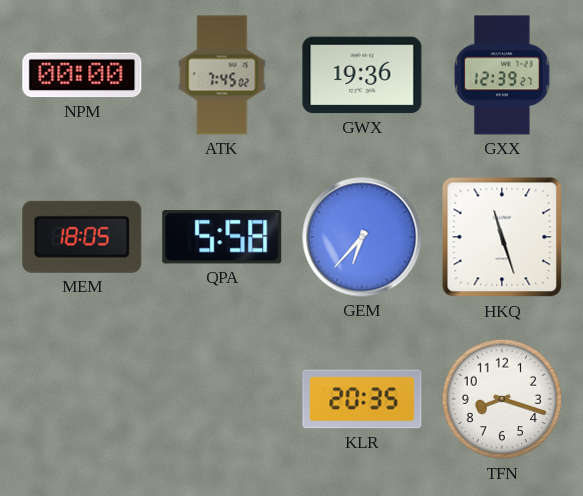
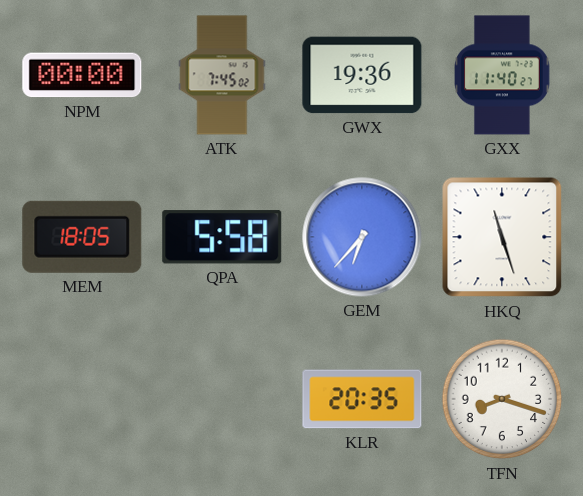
GXX: 12:39 -> 11:40 (503, 75)
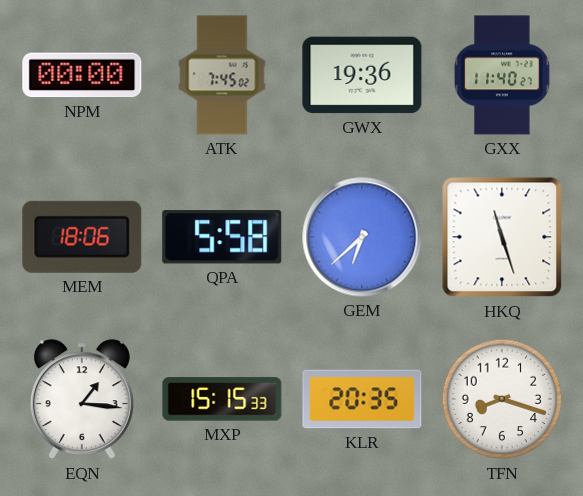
MEM: 18:05 -> 18:06 (82, 237)
GEM: 6:37 -> 6:38 (362, 237)
EQN: none -> 1:16 (82, 400)
MXP: none -> 15:15 (222, 399)
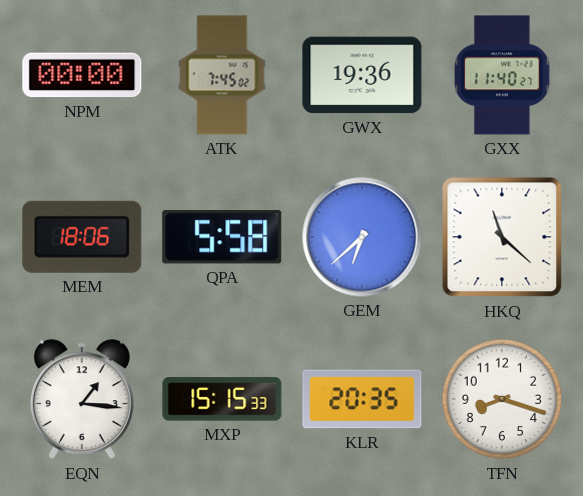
HKQ: 11:27 -> 11:22 (502, 237)
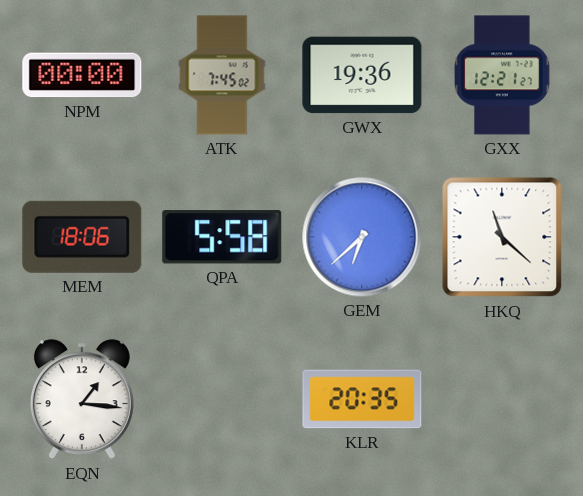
GXX: 11:40 -> 12:21 (503, 75)
MXP: 15:15 -> none (222, 399)
TFN: 8:18 -> none (502, 399)
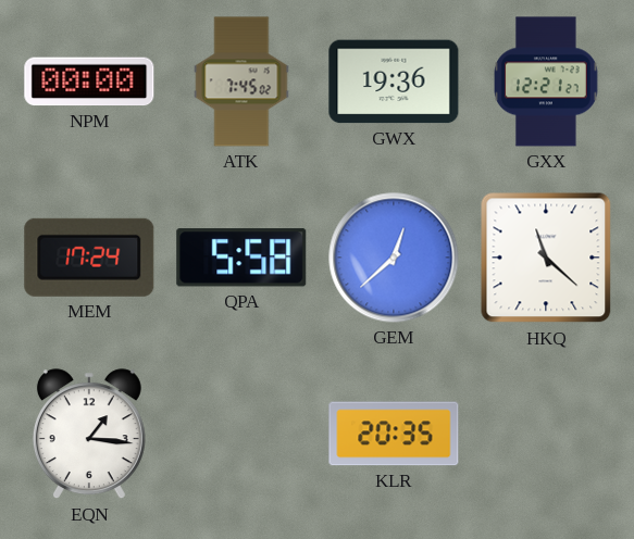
MEM: 18:06 -> 17:24 (89, 258)
GEM: 6:38 -> 12:38 (394, 258)
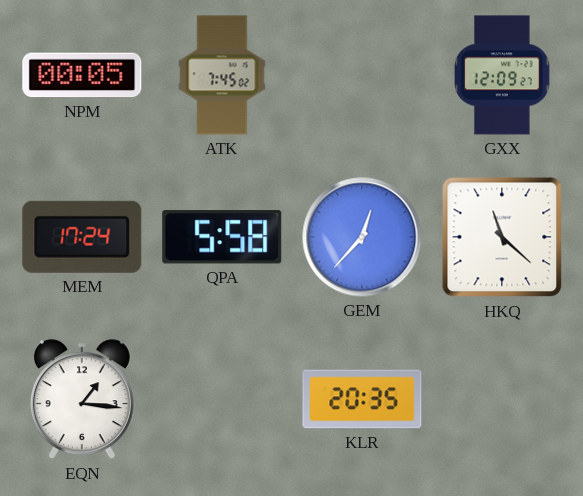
NPM: 00:00 -> 00:05 (82, 75)
GWX: 19:36 -> none (394, 82)
GXX: 12:21 -> 12:09 (503, 75)
GEM: 12:38 -> 12:37 (362, 237)
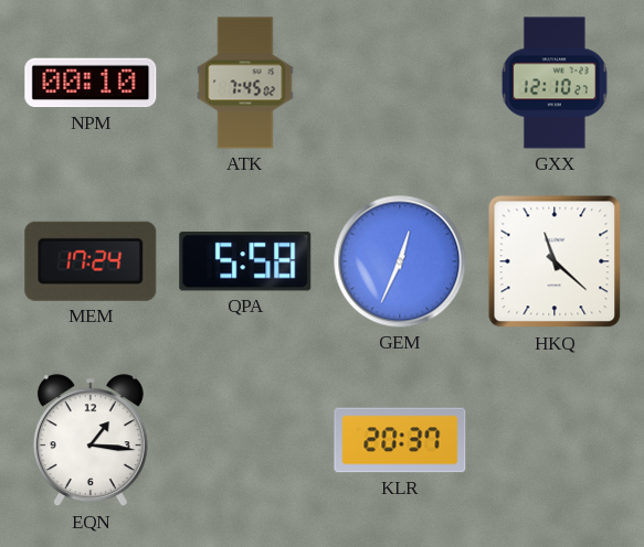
NPM: 00:05 -> 00:10 (91, 83)
GXX: 12:09 -> 12:10 (556, 83)
GEM: 12:37 -> 12:34 (400, 261)
KLR: 20:35 -> 20:37 (400, 440)
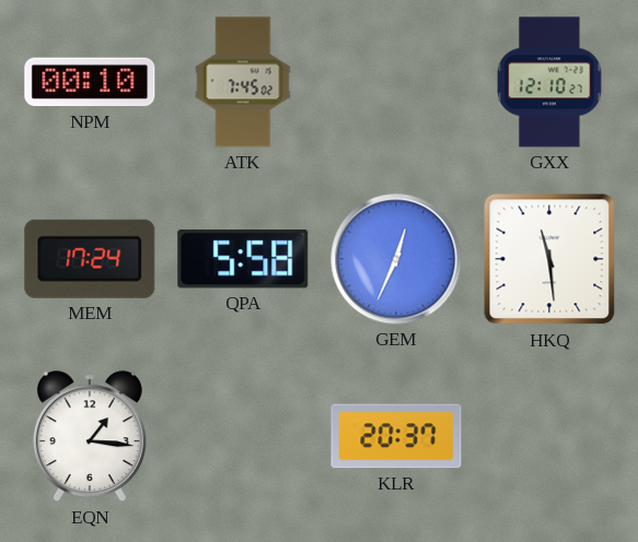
HKQ: 11:22 -> 11:29 (549, 259)
